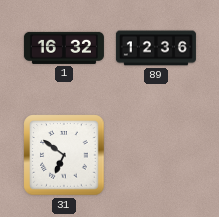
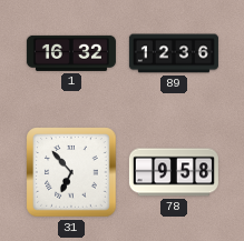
31: 6:51 -> 6:53 (71, 172)
78: none -> 9:58 (174, 172)
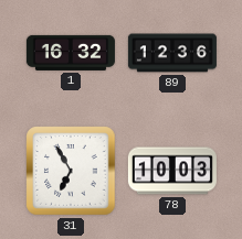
31: 6:53 -> 6:55 (71, 171)
78: 9:58 -> 10:03 (172, 171)
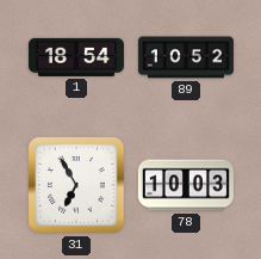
1: 16:32 -> 18:54 (76, 57)
89: 12:36 -> 10:52 (186, 57)
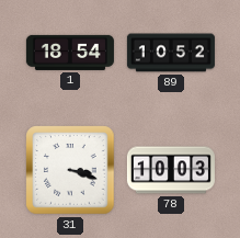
31: 6:55 -> 3:18 (70, 170)
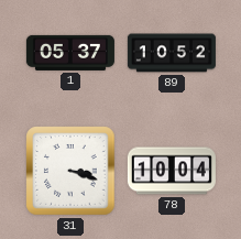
1: 18:54 -> 05:37 (70, 53)
78: 10:03 -> 10:04 (172, 171)
